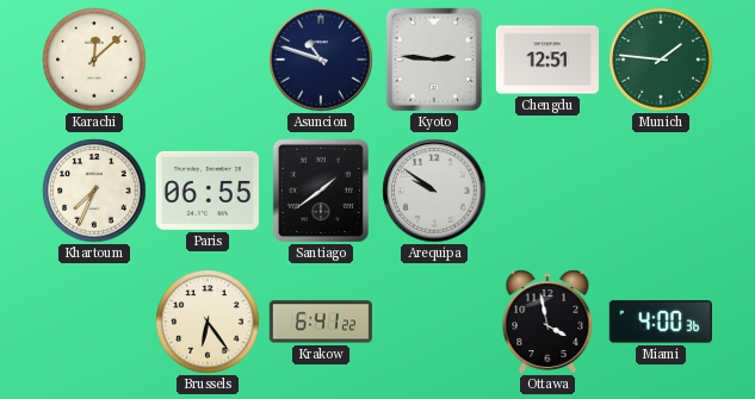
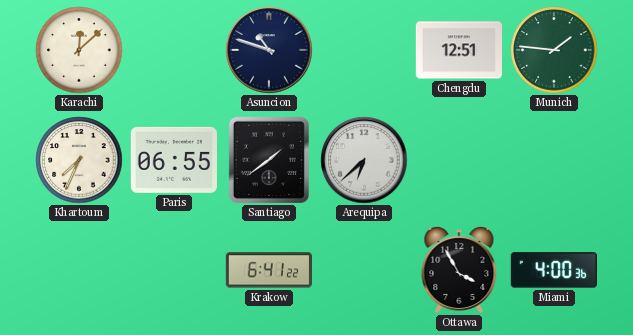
Kyoto: 2:46 -> none (434, 60)
Arequipa: 9:51 -> 6:38 (364, 160)
Brussels: 6:24 -> none (208, 322)
Ottawa: 3:58 -> 3:55 (459, 270)
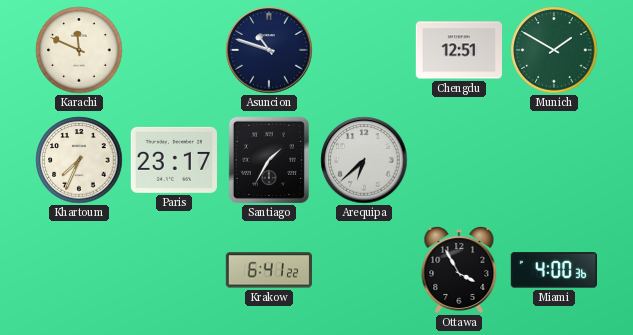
Karachi: 12:08 -> 11:49 (79, 50)
Munich: 1:46 -> 1:50 (554, 50)
Paris: 06:55 -> 23:17 (173, 160)
Santiago: 1:39 -> 1:35 (269, 160)
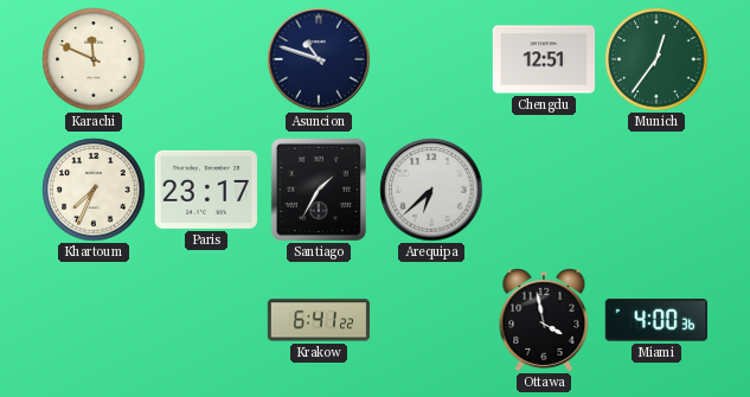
Munich: 1:50 -> 12:36 (656, 59)
Ottawa: 3:55 -> 3:58 (544, 320)
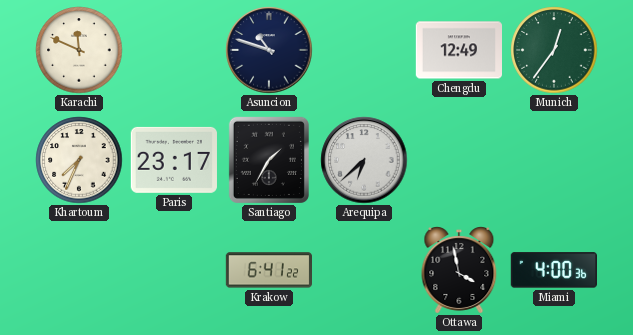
Chengdu: 12:51 -> 12:49 (458, 50)
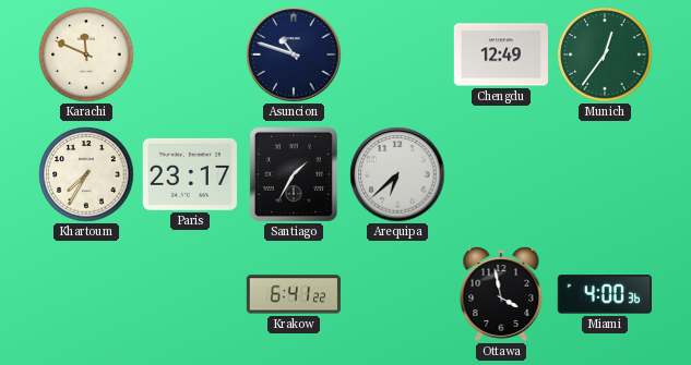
Khartoum: 7:34 -> 7:35 (86, 174)
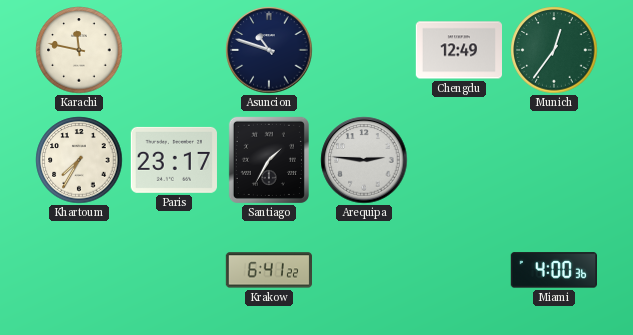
Karachi: 11:49 -> 11:47 (79, 50)
Arequipa: 6:38 -> 2:46 (364, 160)
Ottawa: 3:58 -> none (501, 294)
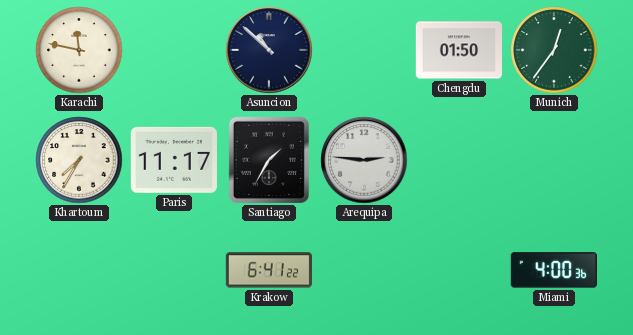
Asuncion: 10:48 -> 10:52 (269, 50)
Chengdu: 12:49 -> 01:50 (458, 50)
Paris: 23:17 -> 11:17 (173, 160)
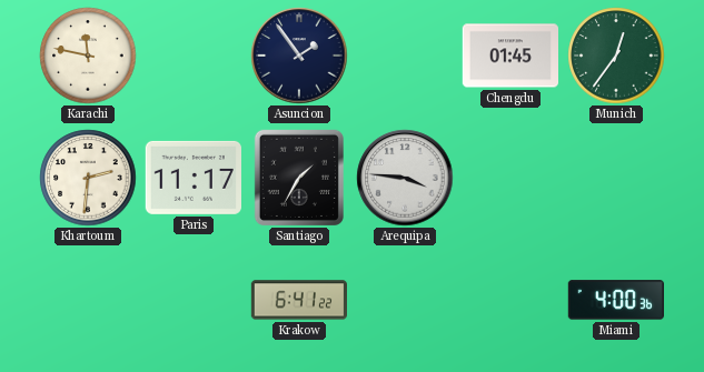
Asuncion: 10:52 -> 1:54 (299, 56)
Chengdu: 01:50 -> 01:45 (509, 56)
Khartoum: 7:35 -> 2:31 (88, 178)
Arequipa: 2:46 -> 3:46 (405, 178)
